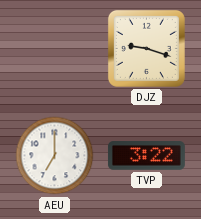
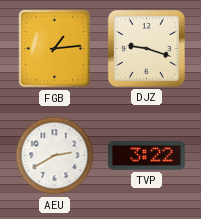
FGB: none -> 1:14 (55, 49)
AEU: 7:00 -> 2:40 (55, 156)
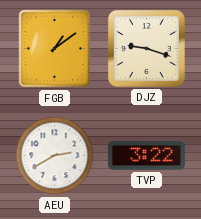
FGB: 1:14 -> 1:09 (55, 49)
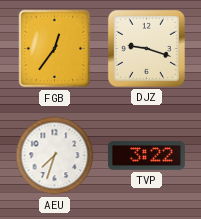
FGB: 1:09 -> 12:36 (55, 49)
AEU: 2:40 -> 7:33 (55, 156)
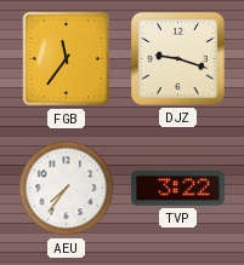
FGB: 12:36 -> 11:36 (67, 59)
AEU: 7:33 -> 7:36 (67, 189)
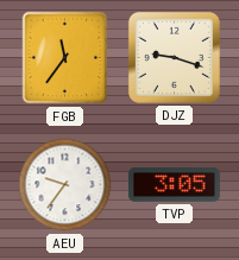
AEU: 7:36 -> 9:36 (65, 185)
TVP: 3:22 -> 3:05 (174, 185)
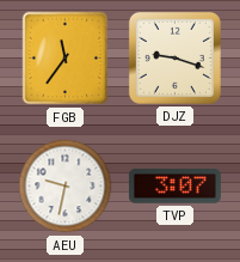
AEU: 9:36 -> 9:32 (66, 187)
TVP: 3:05 -> 3:07 (174, 187)
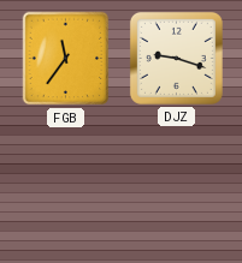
AEU: 9:32 -> none (66, 187)
TVP: 3:07 -> none (174, 187)
